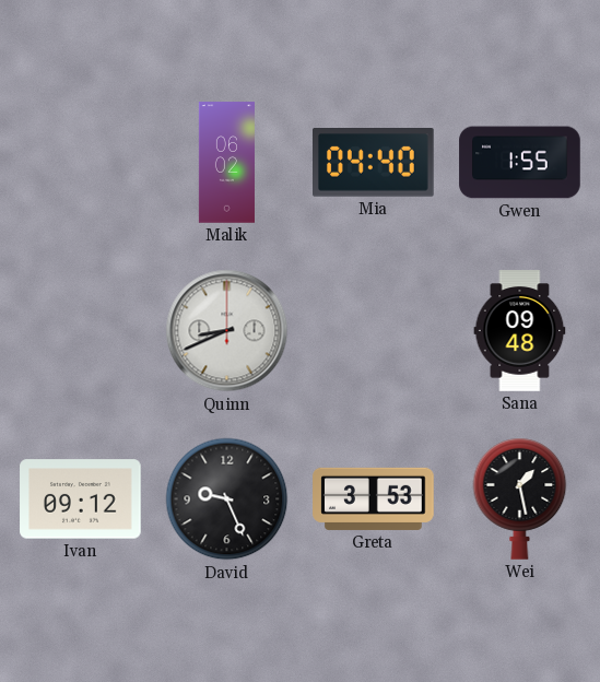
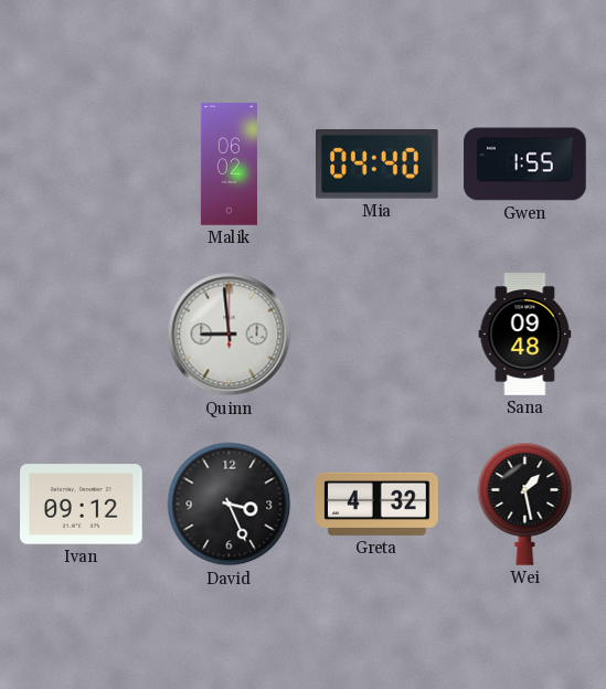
Quinn: 8:41 -> 8:59 (230, 335)
David: 9:26 -> 3:26 (230, 505)
Greta: 3:53 -> 4:32 (378, 504)
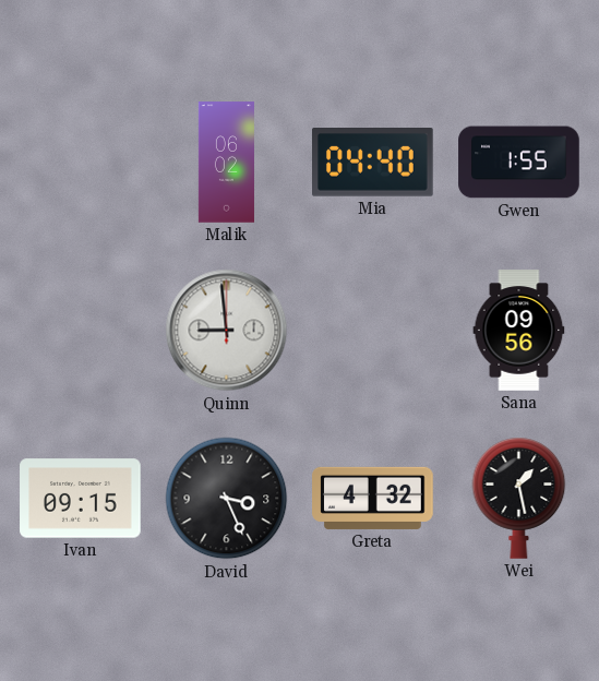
Sana: 09:48 -> 09:56 (519, 331)
Ivan: 09:12 -> 09:15 (81, 499)
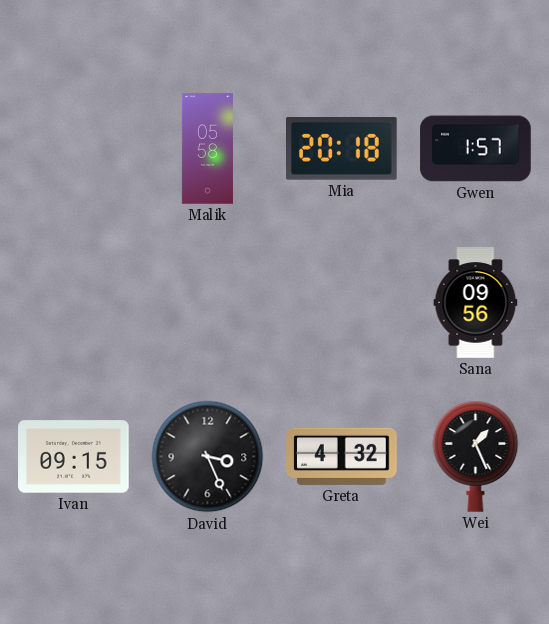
Malik: 06:02 -> 05:58 (207, 149)
Mia: 04:40 -> 20:18 (342, 149)
Gwen: 1:55 -> 1:57 (476, 149)
Quinn: 8:59 -> none (227, 331)
Wei: 1:28 -> 1:26 (476, 456)
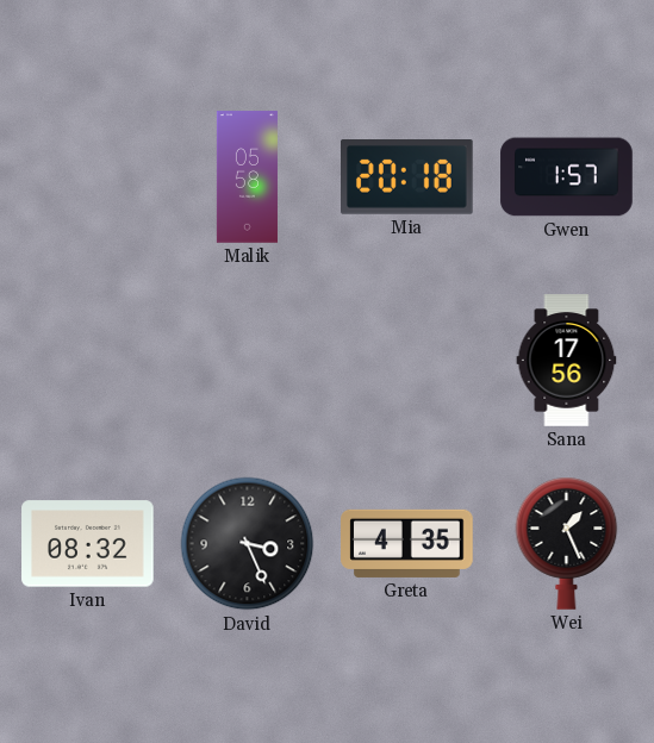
Sana: 09:56 -> 17:56 (567, 361)
Ivan: 09:15 -> 08:32 (88, 544)
Greta: 4:32 -> 4:35 (407, 543)
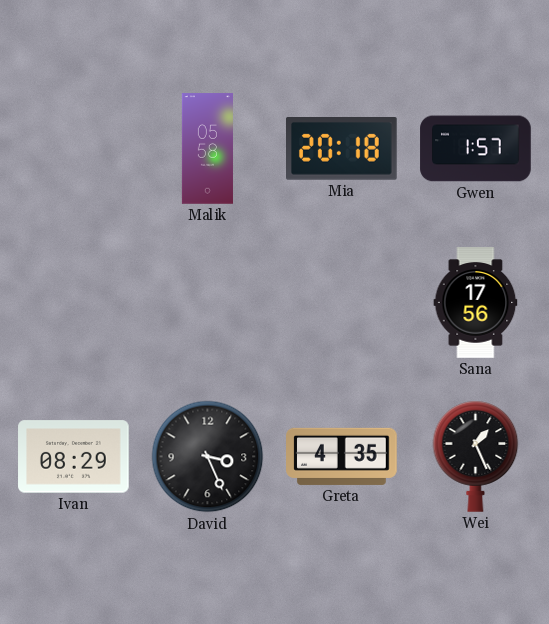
Ivan: 08:32 -> 08:29 (74, 457)
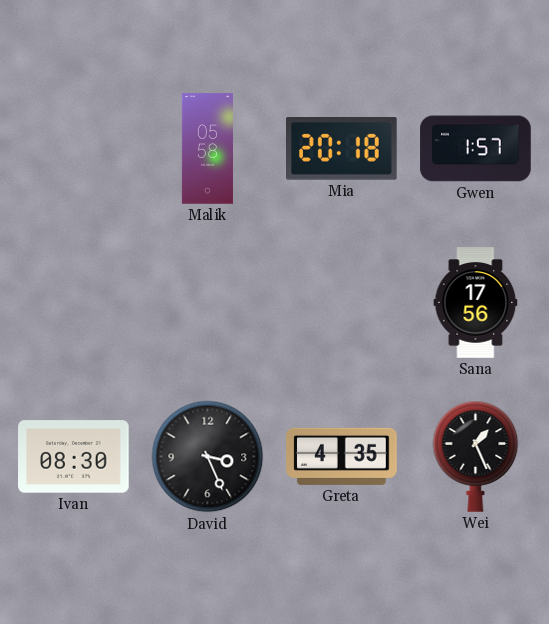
Ivan: 08:29 -> 08:30 (74, 457)
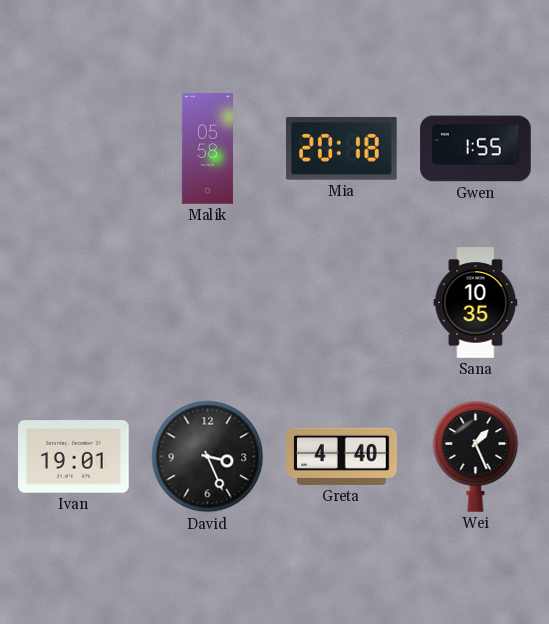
Gwen: 1:57 -> 1:55 (476, 149)
Sana: 17:56 -> 10:35 (476, 303)
Ivan: 08:30 -> 19:01 (74, 457)
Greta: 4:35 -> 4:40 (342, 456)
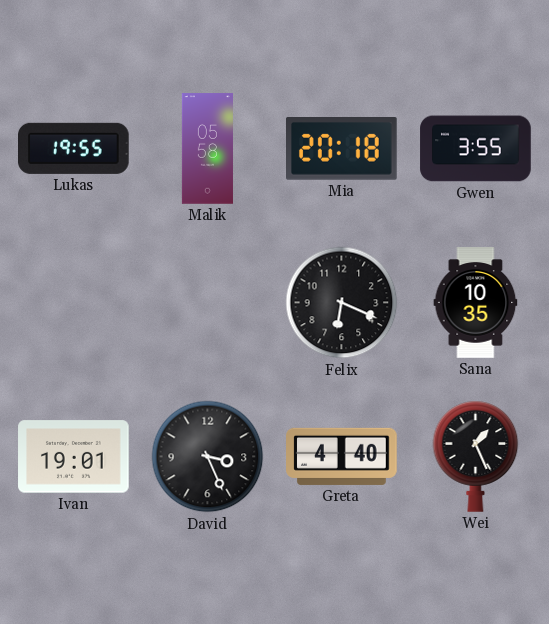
Lukas: none -> 19:55 (74, 148)
Gwen: 1:55 -> 3:55 (476, 149)
Felix: none -> 6:19 (342, 303)
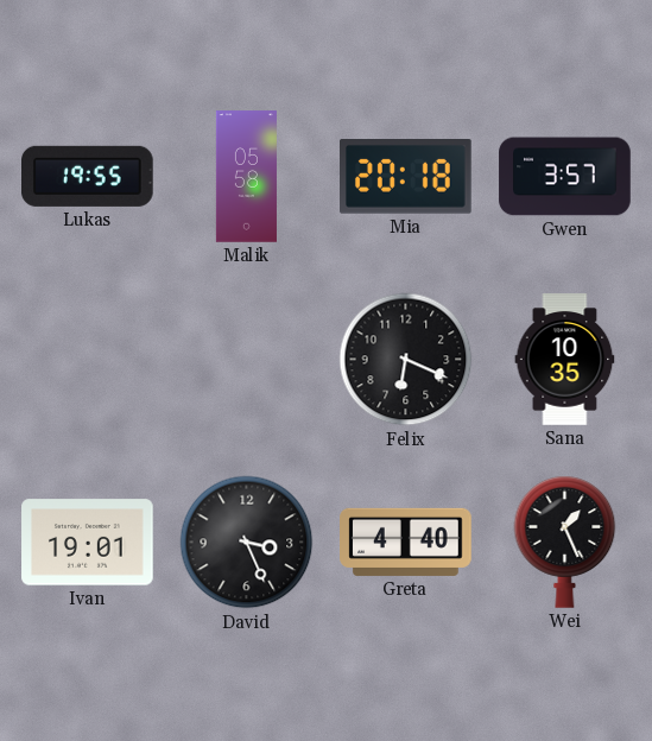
Gwen: 3:55 -> 3:57 (565, 177)
